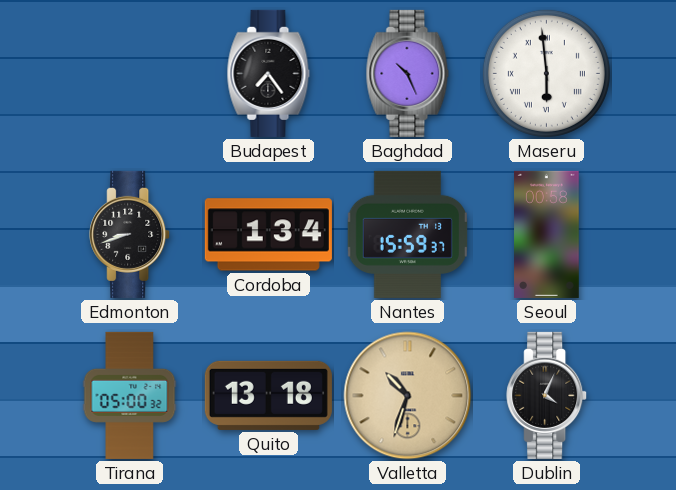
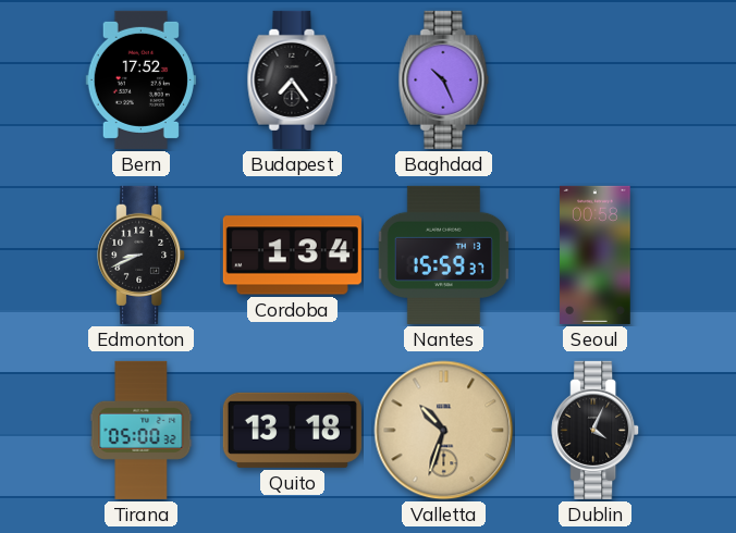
Bern: none -> 17:52 (140, 79)
Maseru: 5:59 -> none (546, 73)
Edmonton: 8:42 -> 8:41 (142, 255)
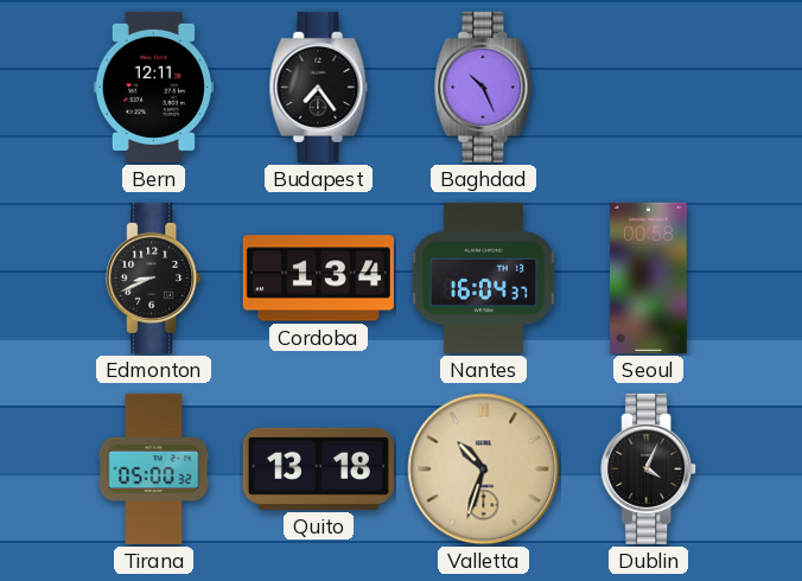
Bern: 17:52 -> 12:11 (153, 87)
Nantes: 15:59 -> 16:04 (483, 277)
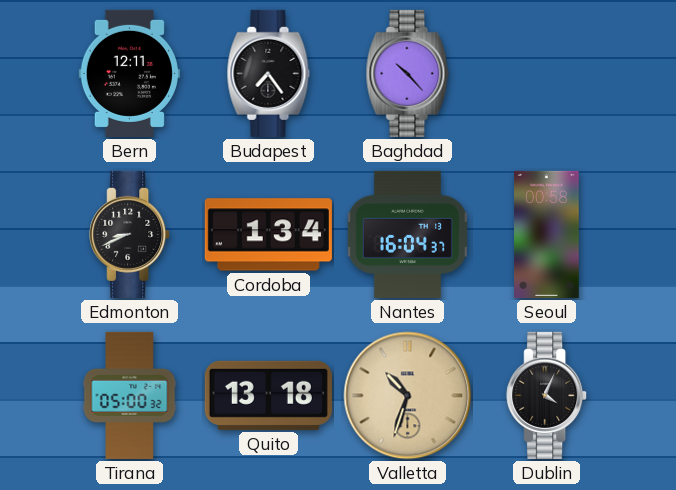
Baghdad: 10:26 -> 10:23 (408, 73)
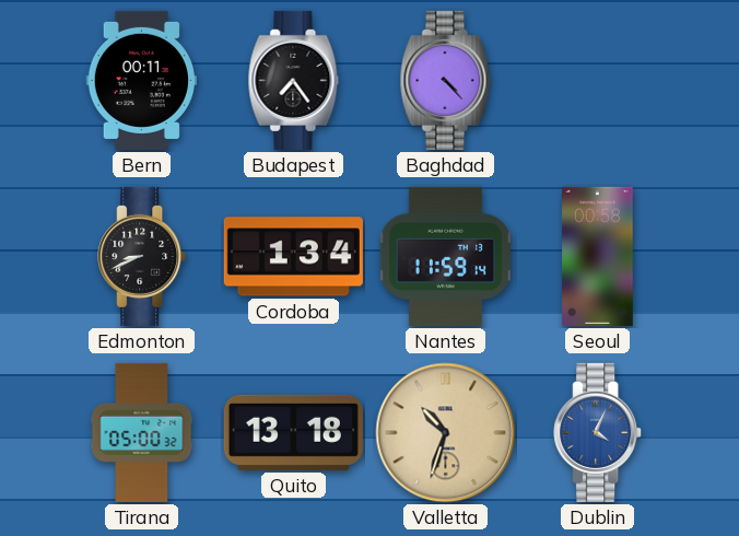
Bern: 12:11 -> 00:11 (141, 80)
Baghdad: 10:23 -> 4:23 (446, 80)
Nantes: 16:04 -> 11:59 (445, 256)
Dublin dial: black -> blue (598, 432)
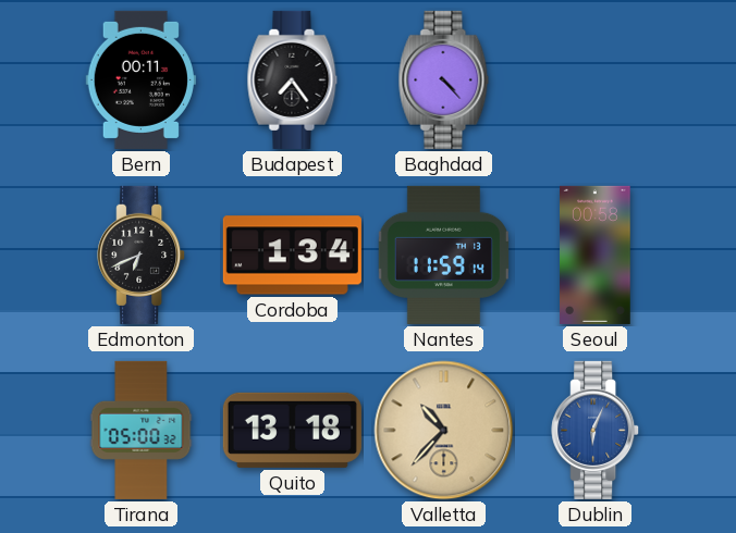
Edmonton: 8:41 -> 6:41 (142, 255)
Valletta: 10:33 -> 10:37 (444, 431)
Dublin: 4:04 -> 6:04 (596, 430)
